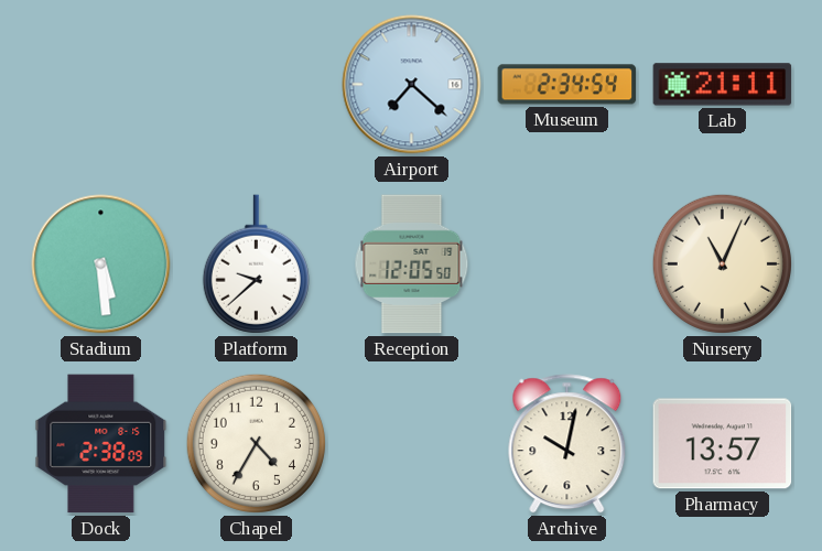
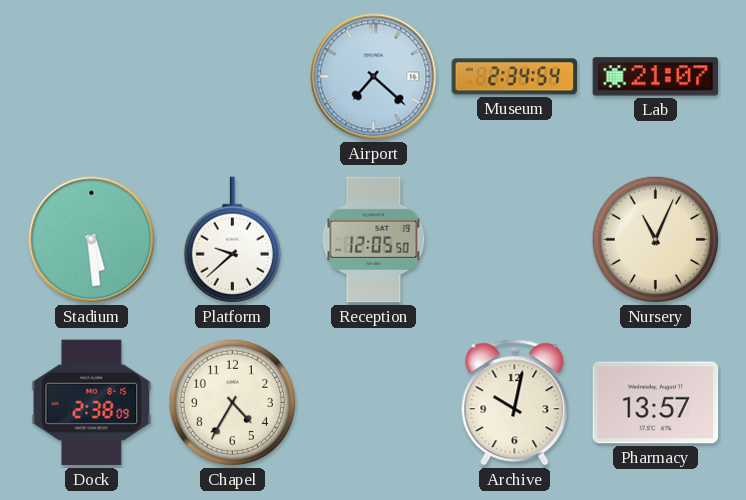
Lab: 21:11 -> 21:07 (656, 77)
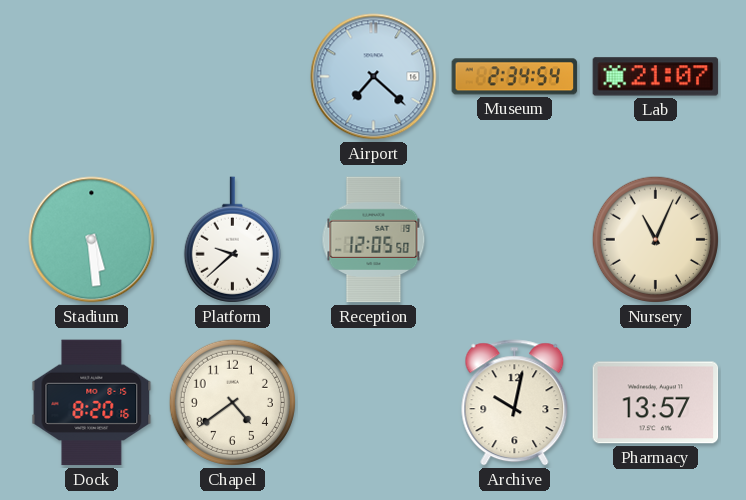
Dock: 2:38 -> 8:20 (92, 403)
Chapel: 4:35 -> 4:39 (232, 402)
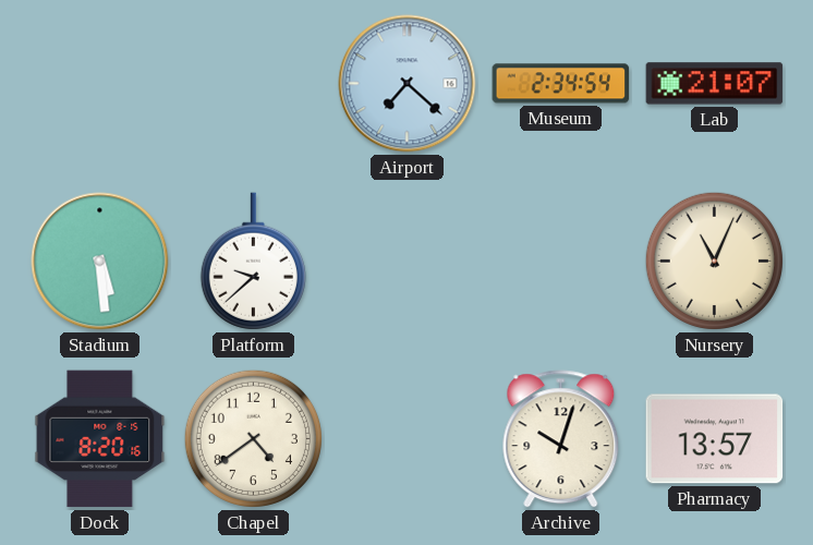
Reception: 12:05 -> none (374, 240)
Archive: 10:02 -> 10:03 (561, 439)
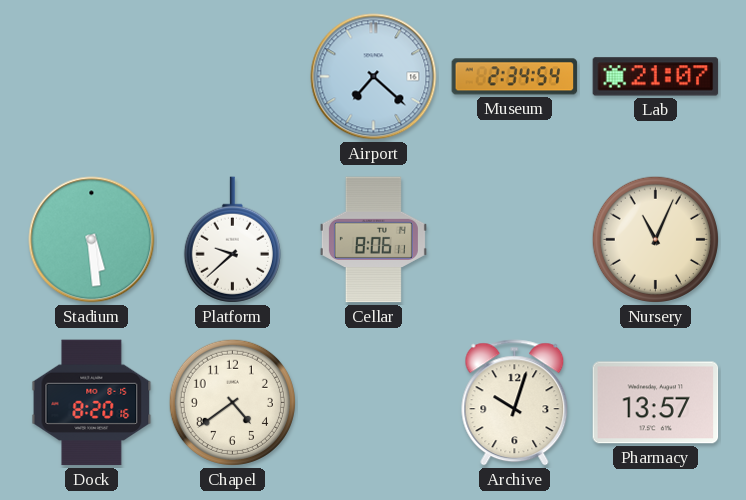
Cellar: none -> 8:06 (373, 240)
